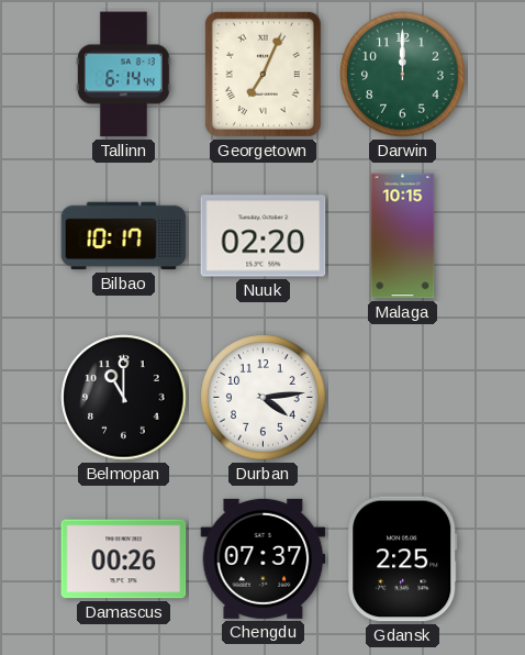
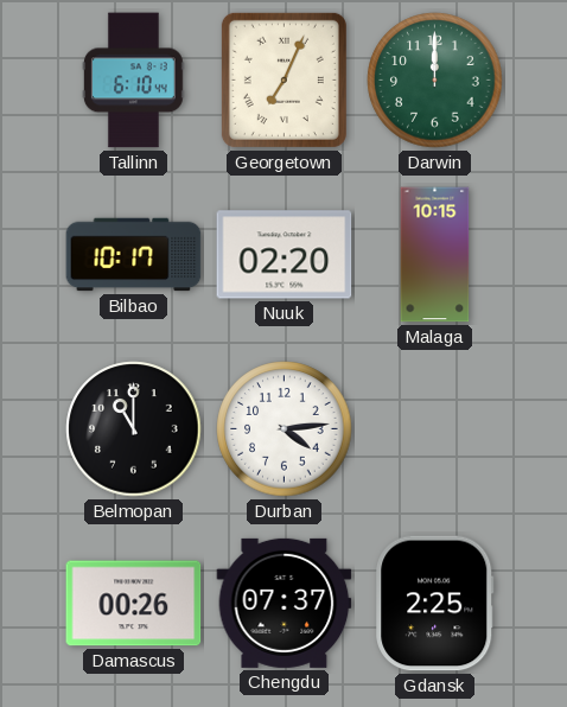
Tallinn: 6:14 -> 6:10 (134, 81)
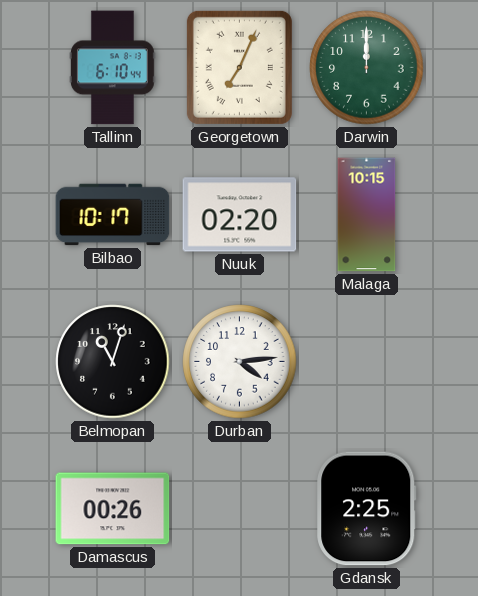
Belmopan: 11:00 -> 11:03 (113, 362)
Chengdu: 07:37 -> none (285, 603)
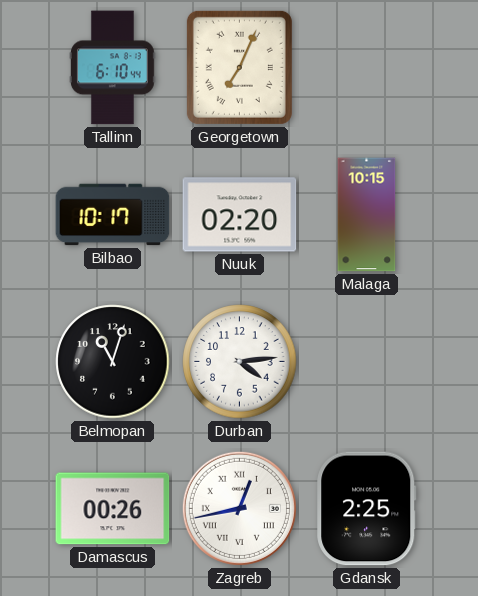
Darwin: 12:00 -> none (367, 68)
Zagreb: none -> 12:43 (239, 508)
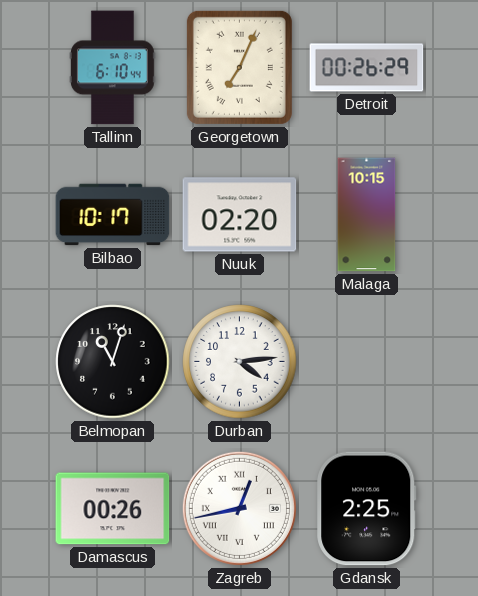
Detroit: none -> 00:26 (367, 68)
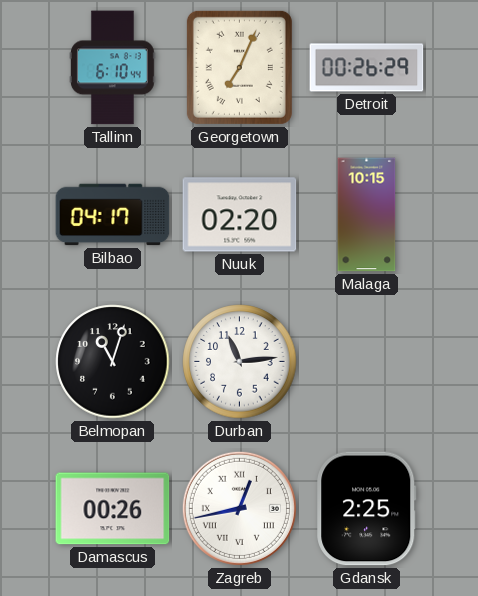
Bilbao: 10:17 -> 04:17 (113, 215)
Durban: 4:14 -> 11:14 (240, 362)
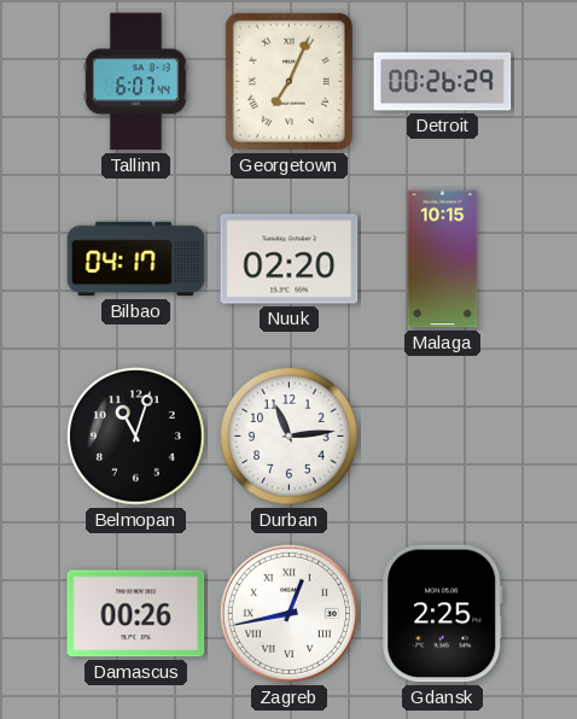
Tallinn: 6:10 -> 6:07 (136, 82)
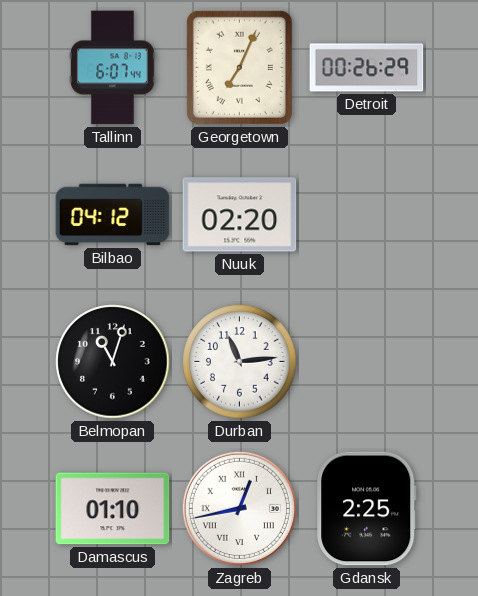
Bilbao: 04:17 -> 04:12 (113, 215)
Malaga: 10:15 -> none (443, 259)
Damascus: 00:26 -> 01:10 (113, 509)
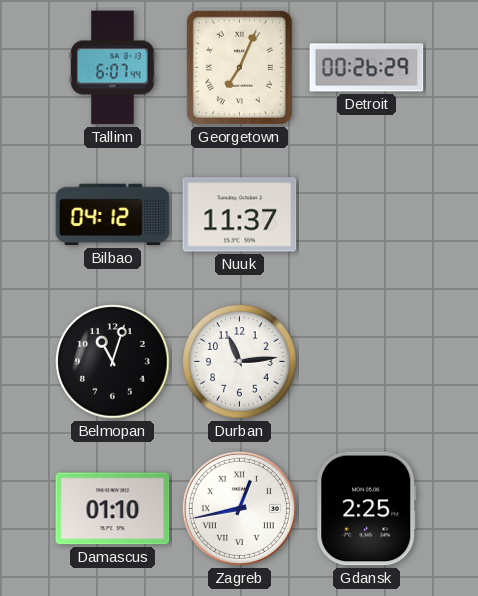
Nuuk: 02:20 -> 11:37 (240, 215)
